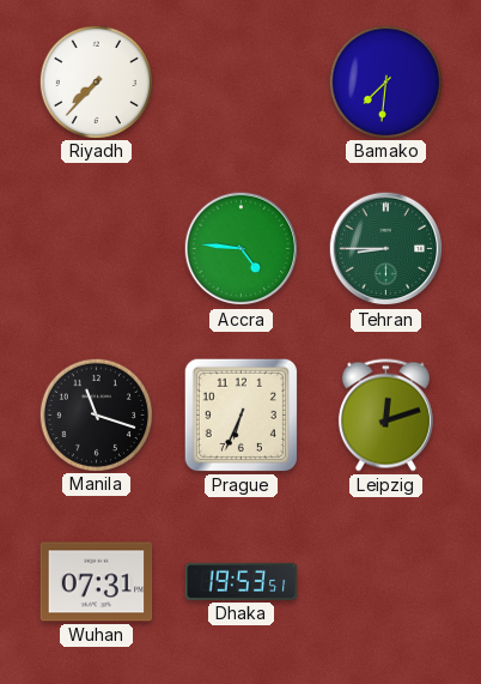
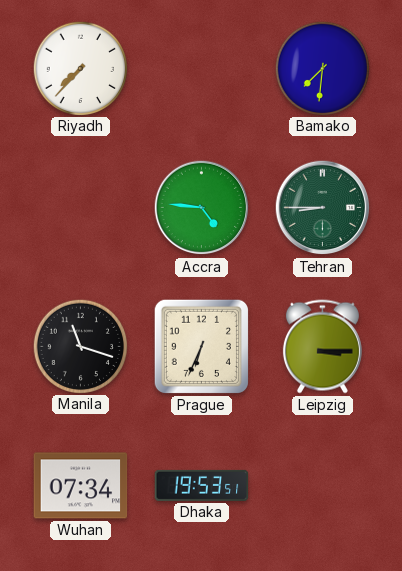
Leipzig: 12:12 -> 3:15 (322, 347)
Wuhan: 07:31 -> 07:34 (81, 486)
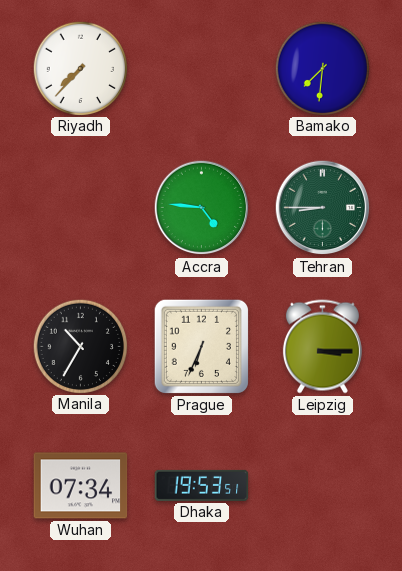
Manila: 11:18 -> 10:35 (80, 346)
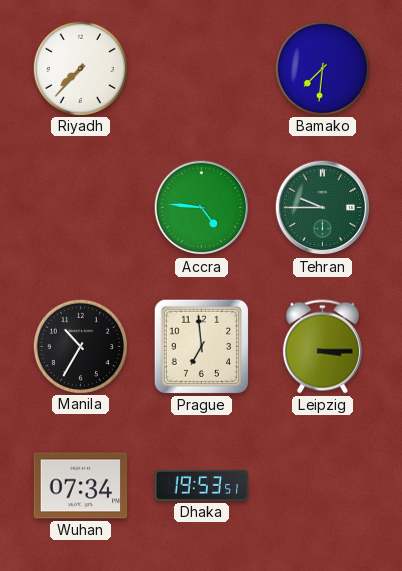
Tehran: 8:45 -> 9:45 (323, 208)
Prague: 6:34 -> 6:59 (201, 346)
